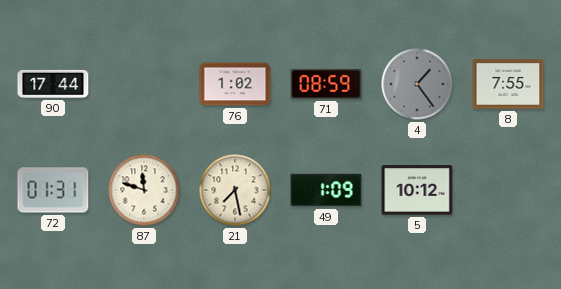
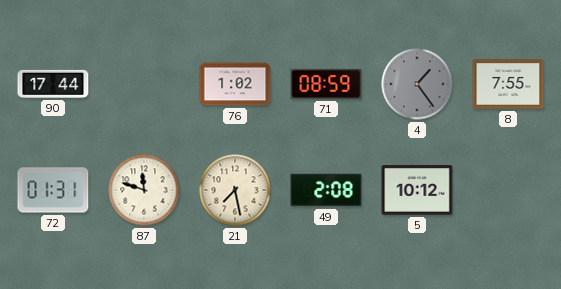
49: 1:09 -> 2:08 (326, 190)
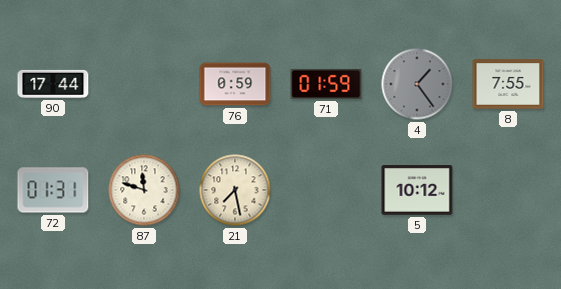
76: 1:02 -> 0:59 (235, 84)
71: 08:59 -> 01:59 (326, 84)
49: 2:08 -> none (326, 190)
